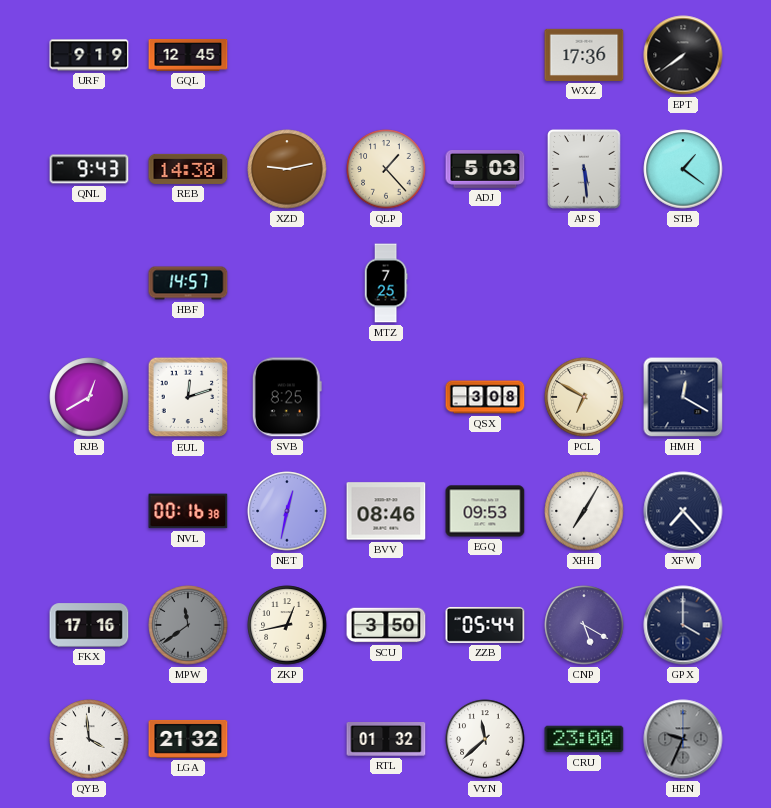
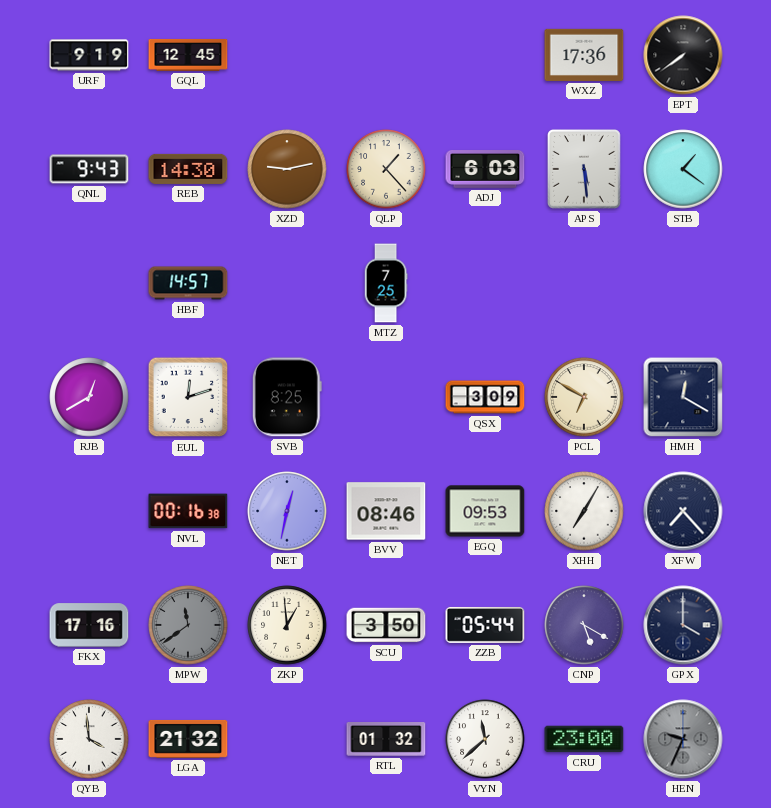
ADJ: 5:03 -> 6:03 (485, 170)
QSX: 3:08 -> 3:09 (485, 397)
ZKP: 12:43 -> 12:59 (287, 625)
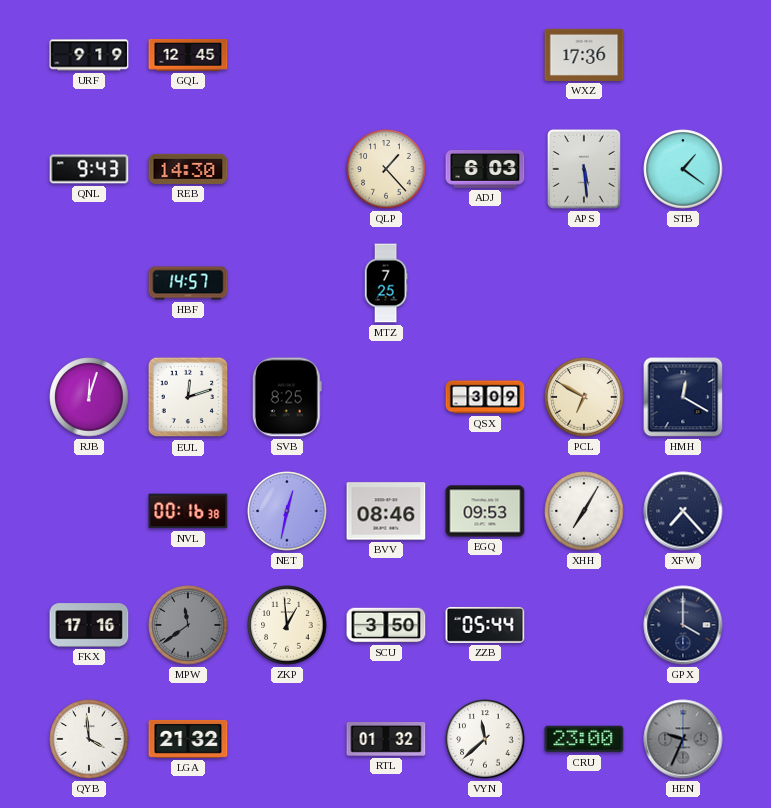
EPT: 7:39 -> none (683, 55)
XZD: 9:13 -> none (287, 169)
RJB: 12:40 -> 12:03 (89, 397)
CNP: 5:20 -> none (584, 625)
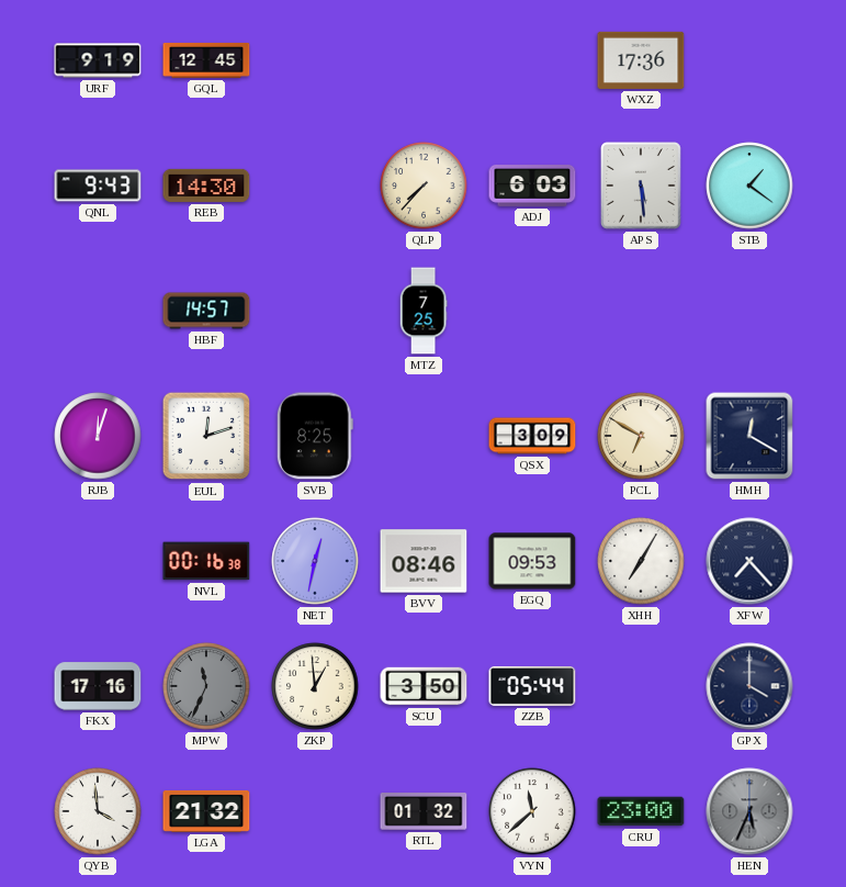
QLP: 1:23 -> 7:37 (424, 186)
MPW: 11:39 -> 11:34 (206, 686)
HEN: 9:34 -> 5:34 (749, 811)
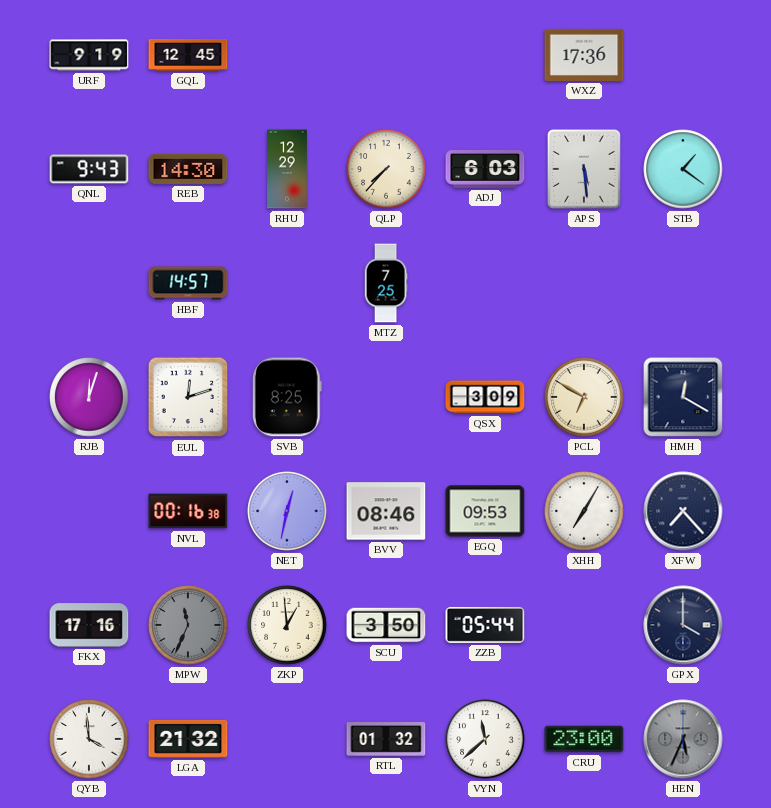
RHU: none -> 12:29 (287, 169)
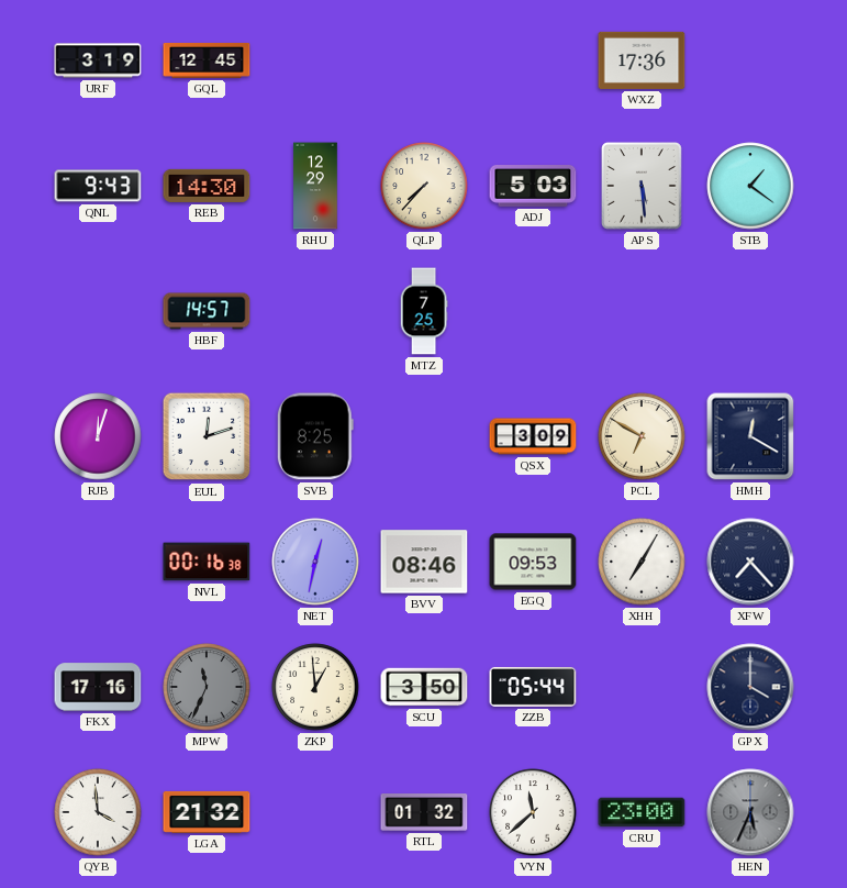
URF: 9:19 -> 3:19 (98, 60)
ADJ: 6:03 -> 5:03 (533, 187)
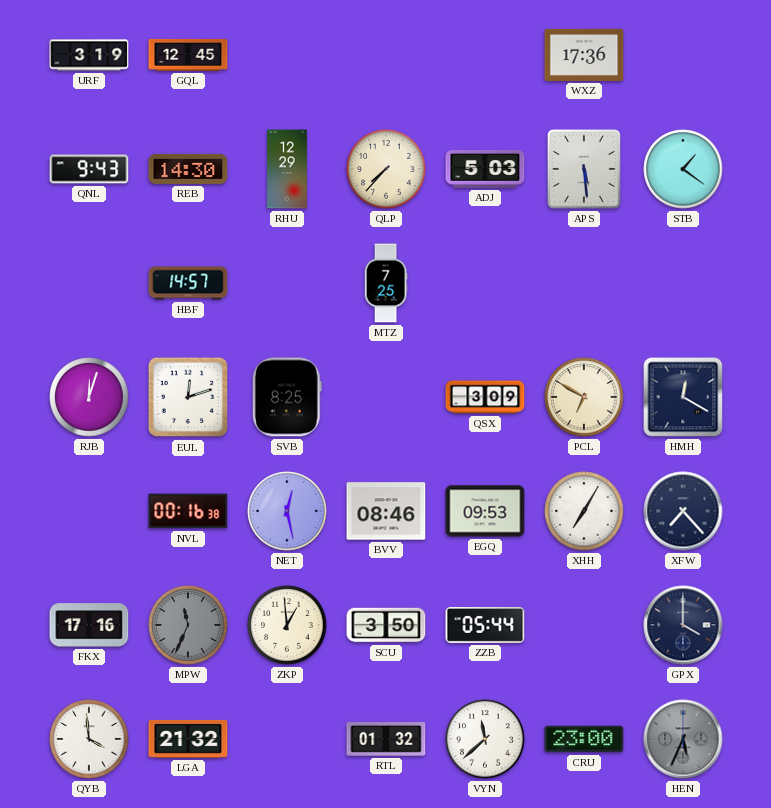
NET: 12:32 -> 12:28 (287, 511)
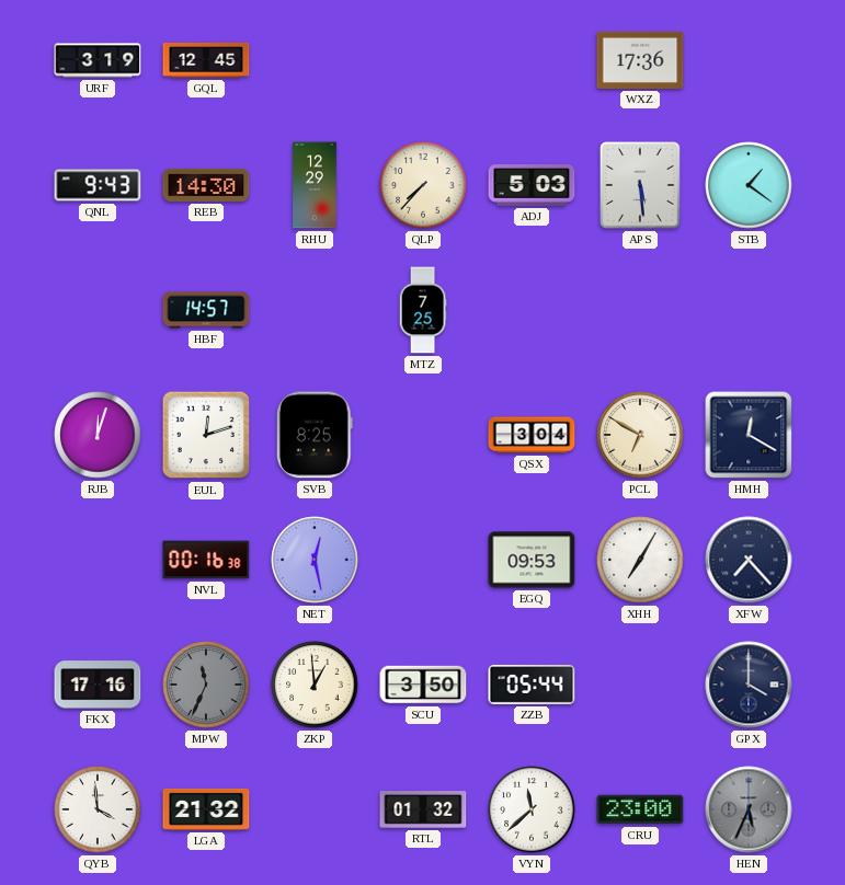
QSX: 3:09 -> 3:04 (532, 435)
BVV: 08:46 -> none (386, 511)
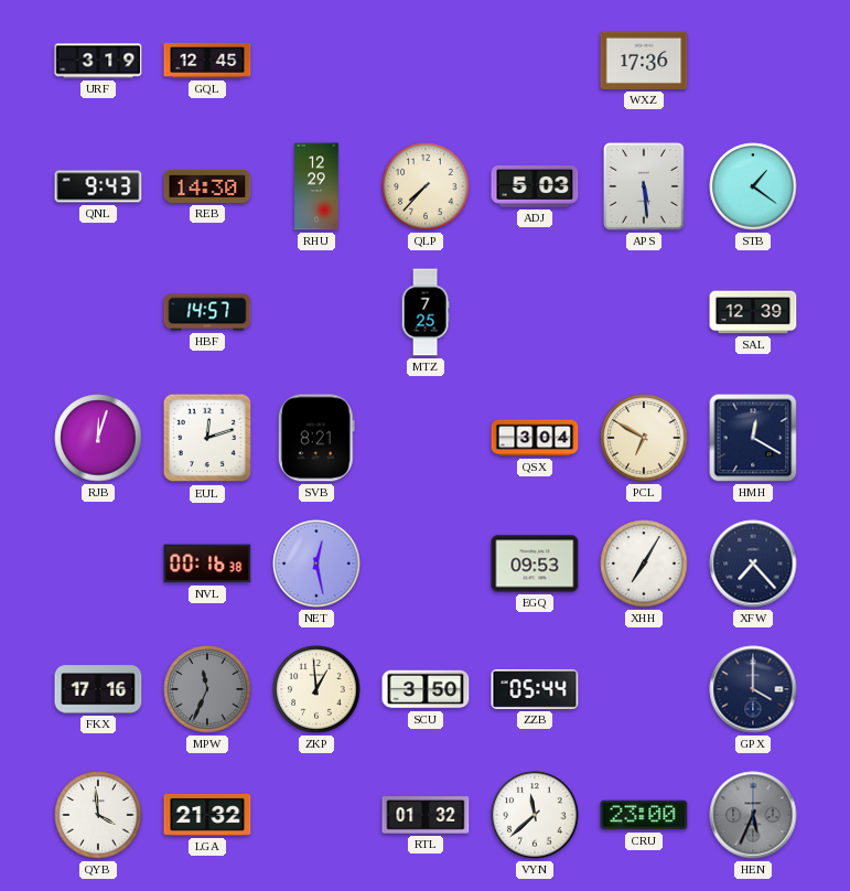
SAL: none -> 12:39 (753, 312)
SVB: 8:25 -> 8:21 (316, 438)
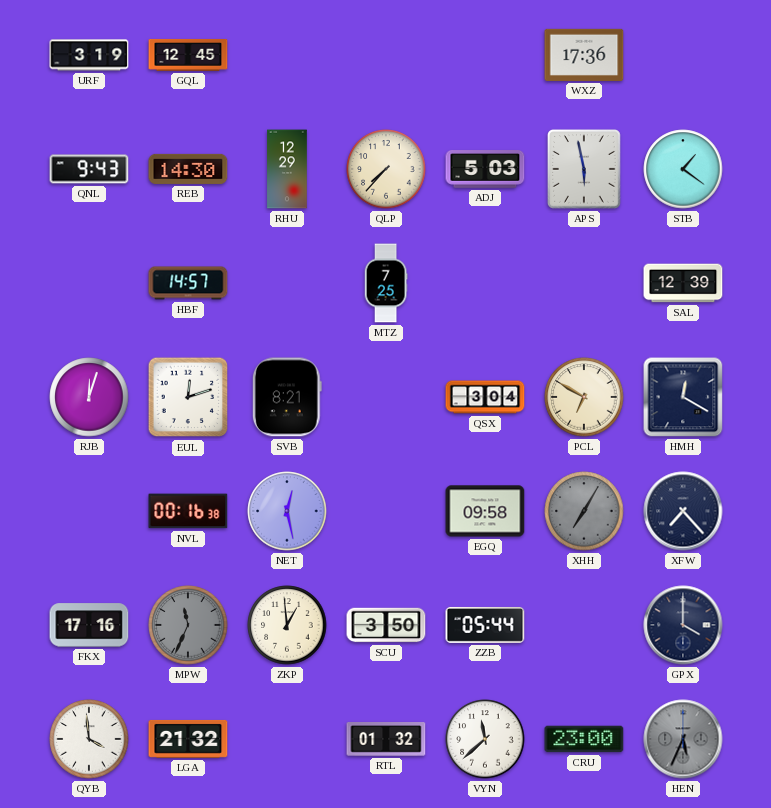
APS: 5:29 -> 5:58 (585, 170)
EGQ: 09:53 -> 09:58 (485, 511)
XHH dial: white -> grey (584, 511)
